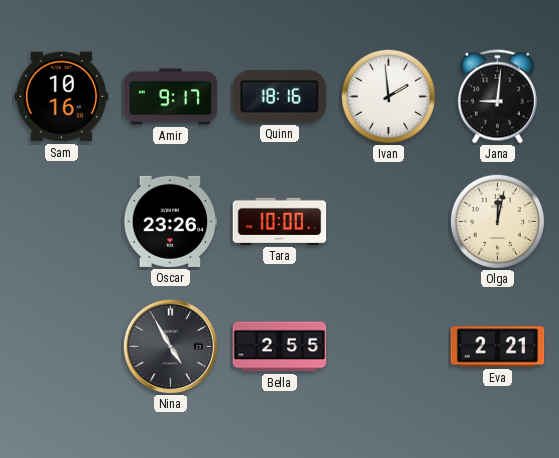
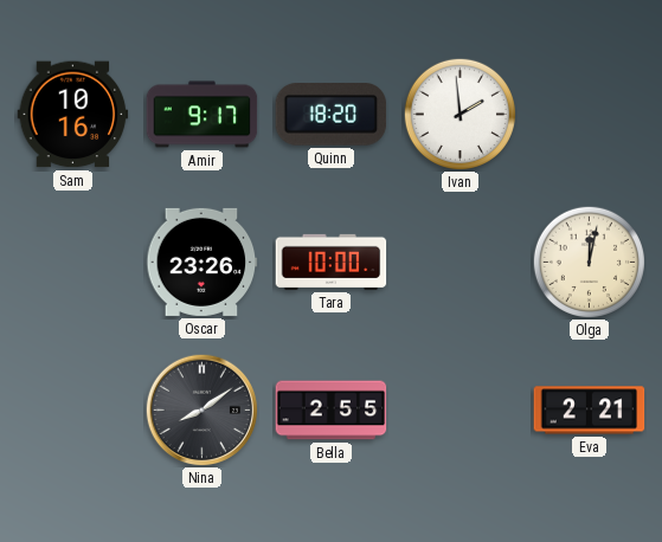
Quinn: 18:16 -> 18:20 (332, 115)
Jana: 9:01 -> none (497, 97)
Nina: 4:55 -> 8:09 (201, 409)
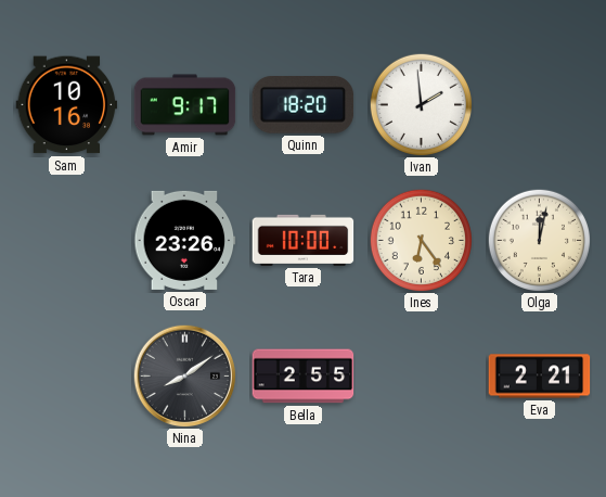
Ines: none -> 6:24 (421, 240)
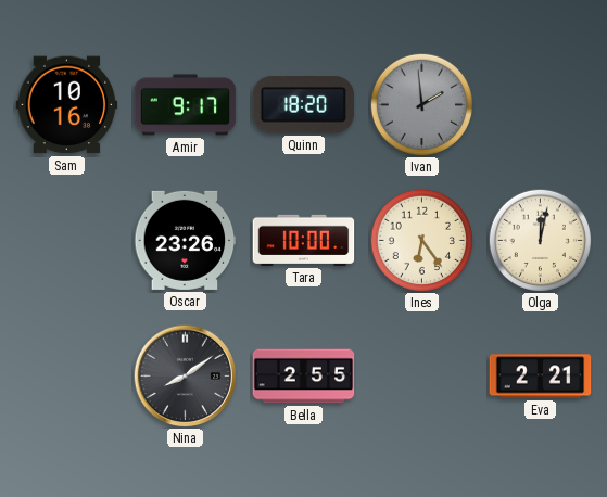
Ivan dial: white -> grey (421, 104)
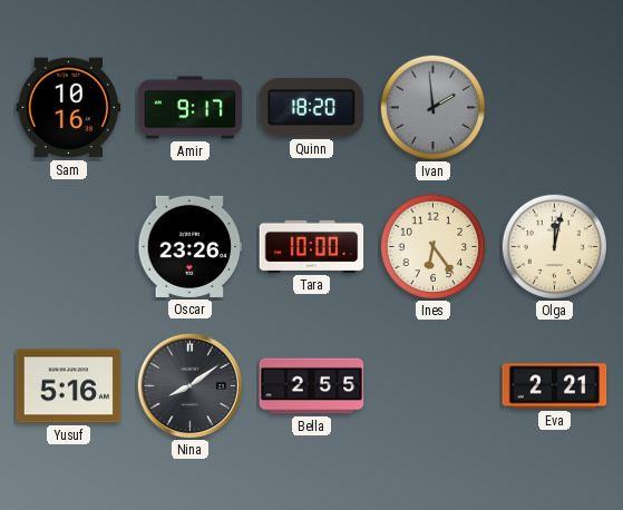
Yusuf: none -> 5:16 (69, 386)
